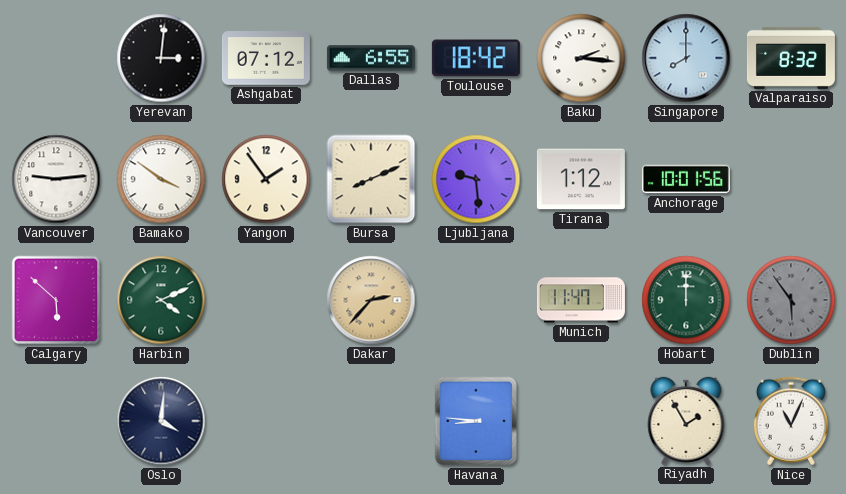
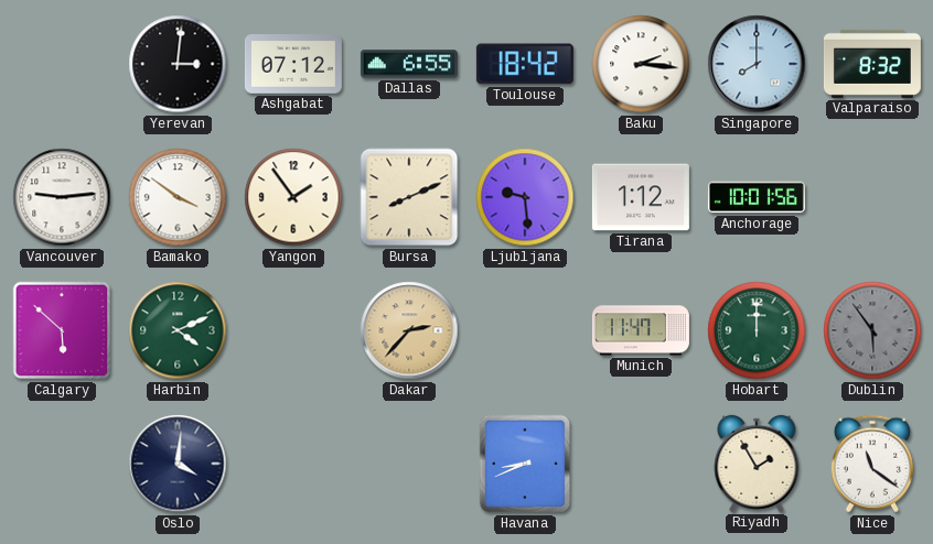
Havana: 8:46 -> 8:41 (525, 464)
Nice: 11:04 -> 11:21 (872, 464)
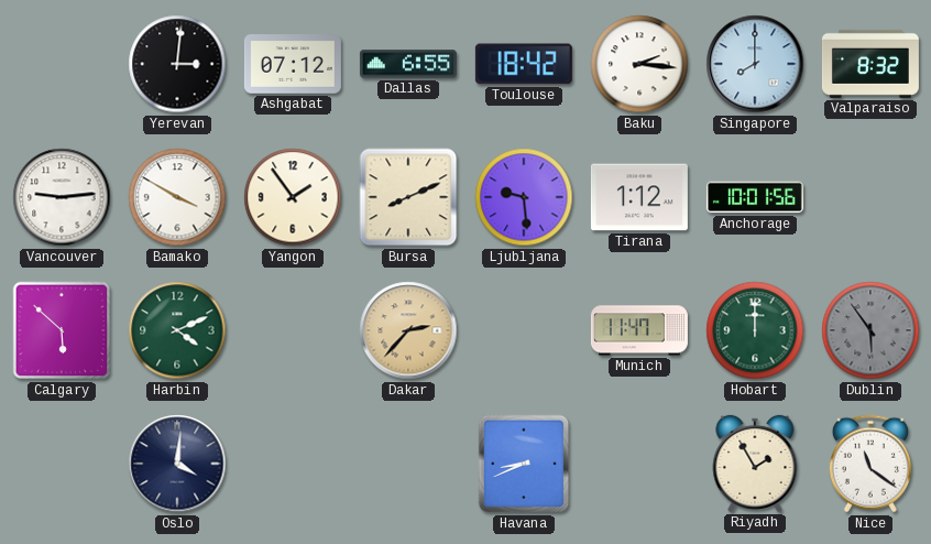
Bamako: 3:51 -> 3:50 (177, 197)
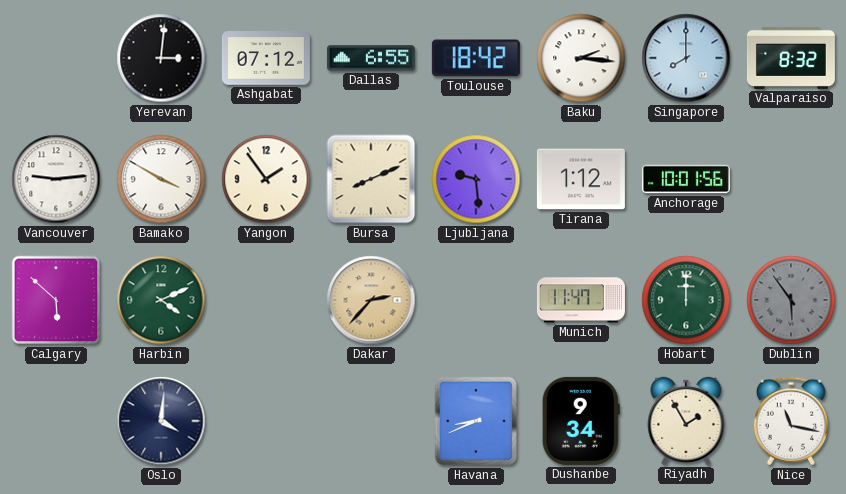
Dushanbe: none -> 9:34 (581, 421)
Nice: 11:21 -> 11:17 (791, 421)
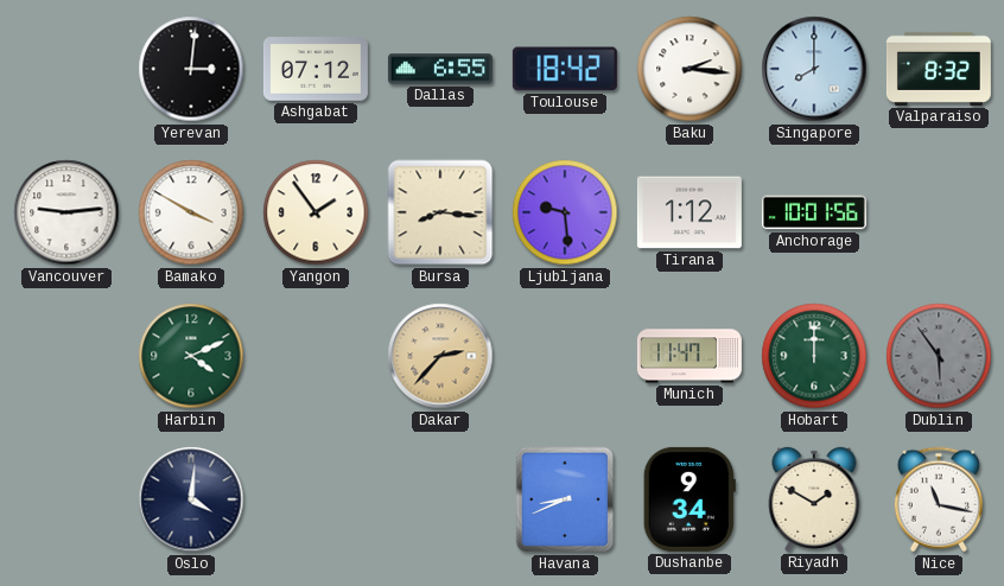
Bursa: 8:11 -> 8:16 (440, 212)
Calgary: 5:52 -> none (56, 300)
Riyadh: 1:55 -> 1:50 (814, 499)
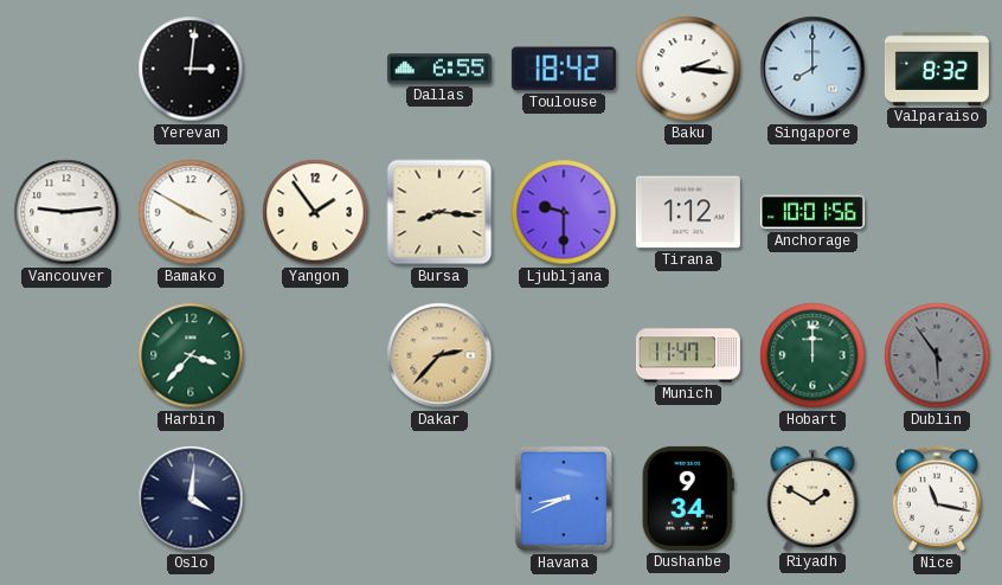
Ashgabat: 07:12 -> none (316, 69)
Ljubljana: 9:29 -> 9:30 (564, 212)
Harbin: 4:11 -> 3:37 (191, 355)
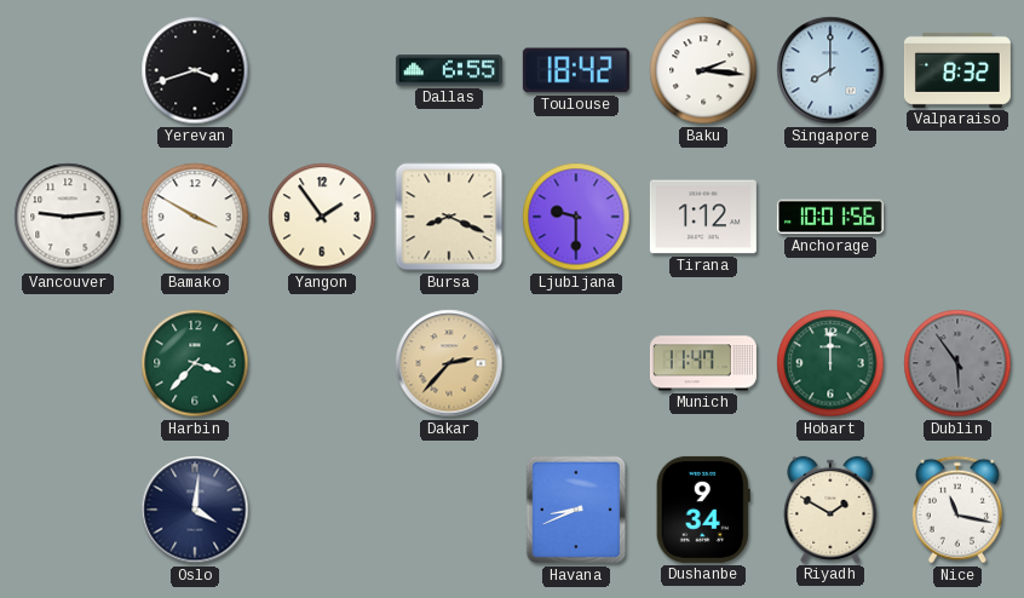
Yerevan: 3:01 -> 3:42 (195, 70)
Bursa: 8:16 -> 8:19 (449, 217)
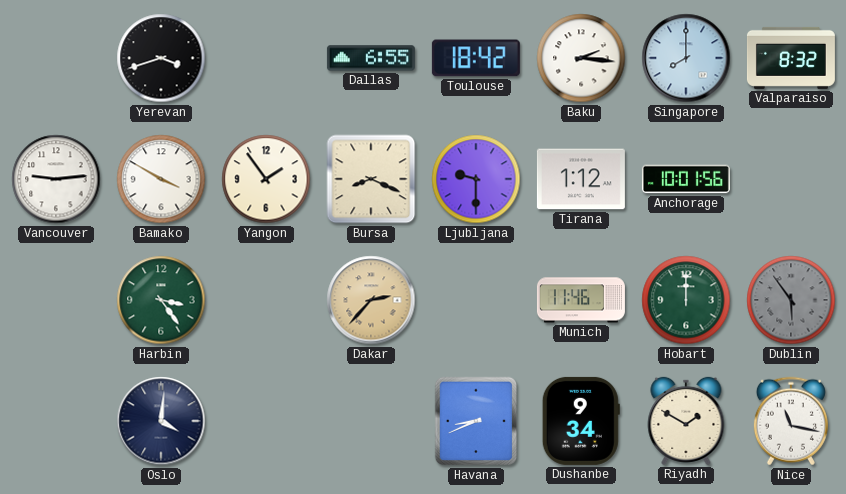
Harbin: 3:37 -> 3:24 (161, 300)
Munich: 11:47 -> 11:46 (581, 300)
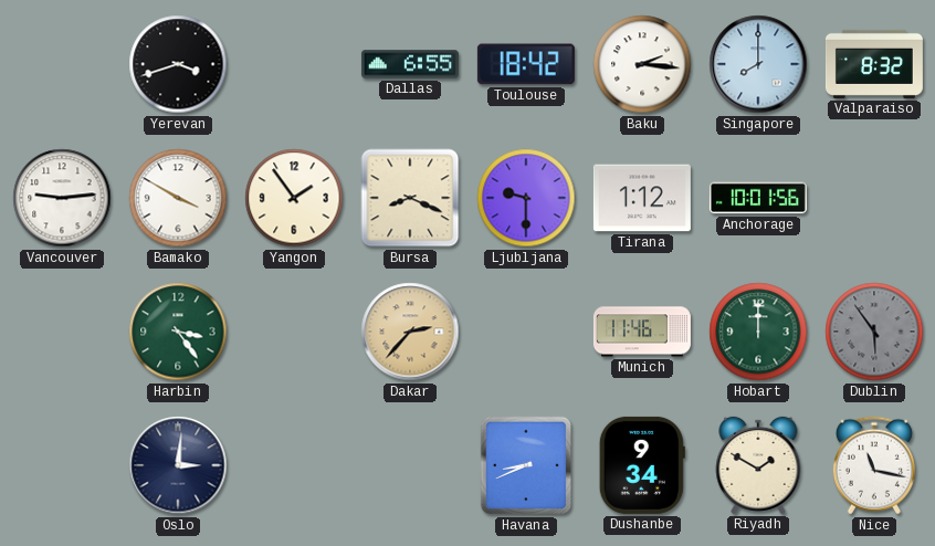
Oslo: 4:01 -> 3:01 (178, 465)
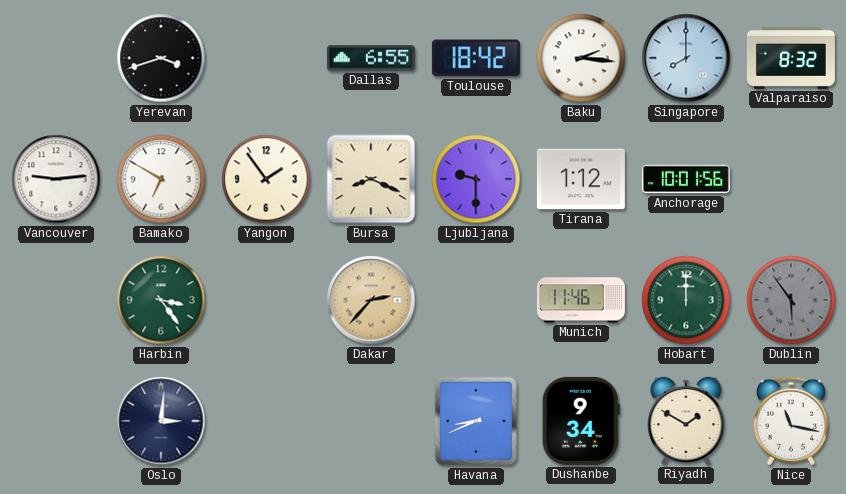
Bamako: 3:50 -> 6:50 (161, 179)
